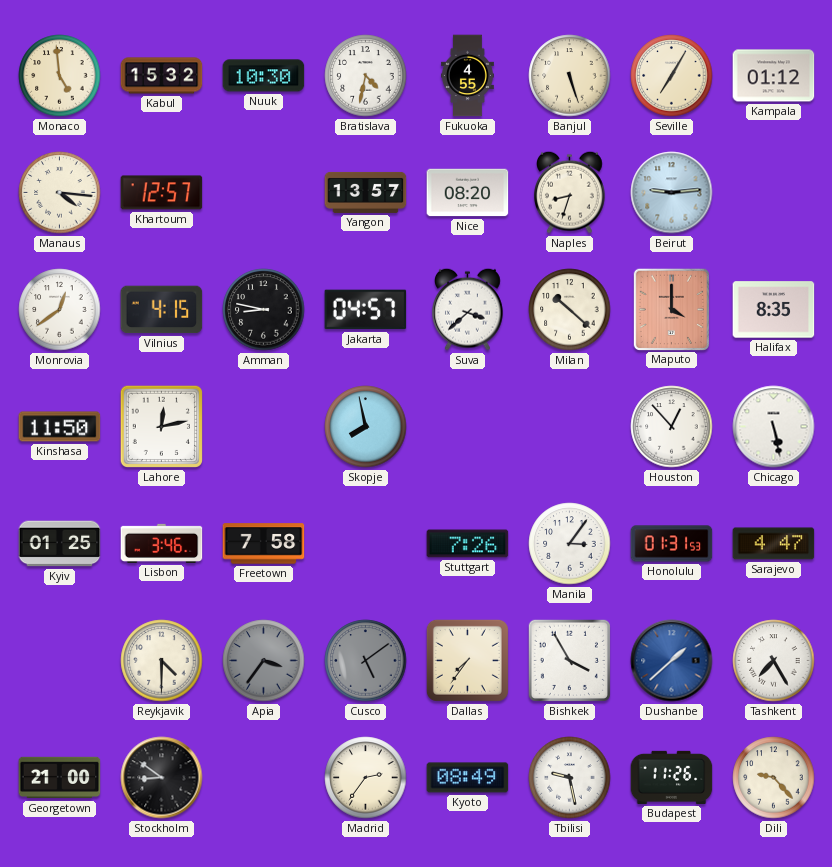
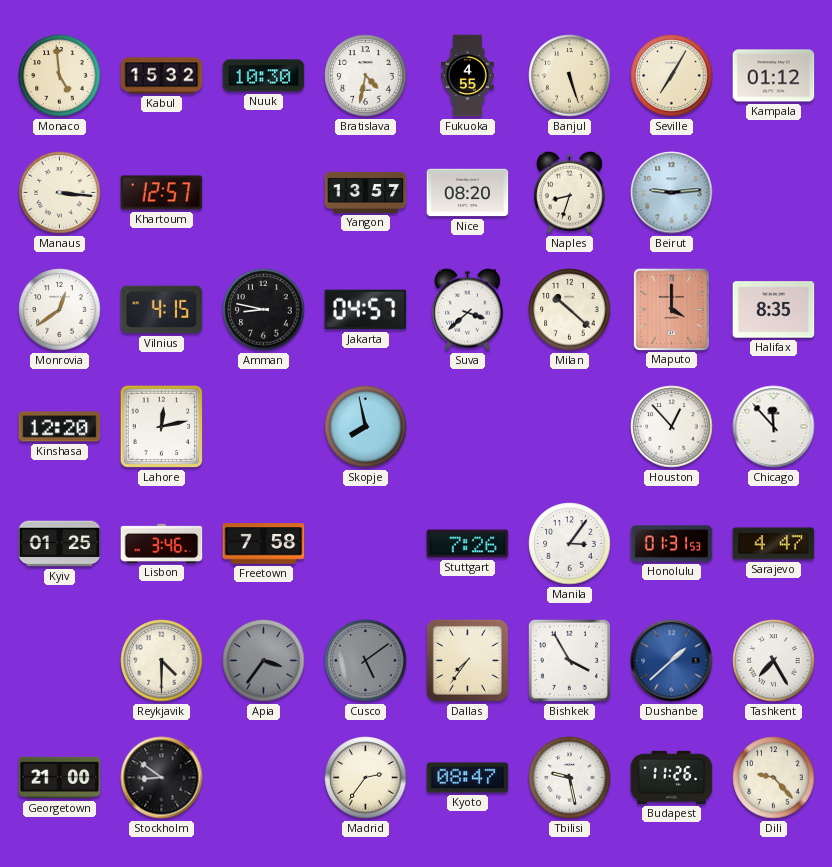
Manaus: 4:16 -> 3:16 (60, 193)
Kinshasa: 11:50 -> 12:20 (60, 427)
Chicago: 5:28 -> 11:53 (774, 427)
Kyoto: 08:49 -> 08:47 (468, 778)
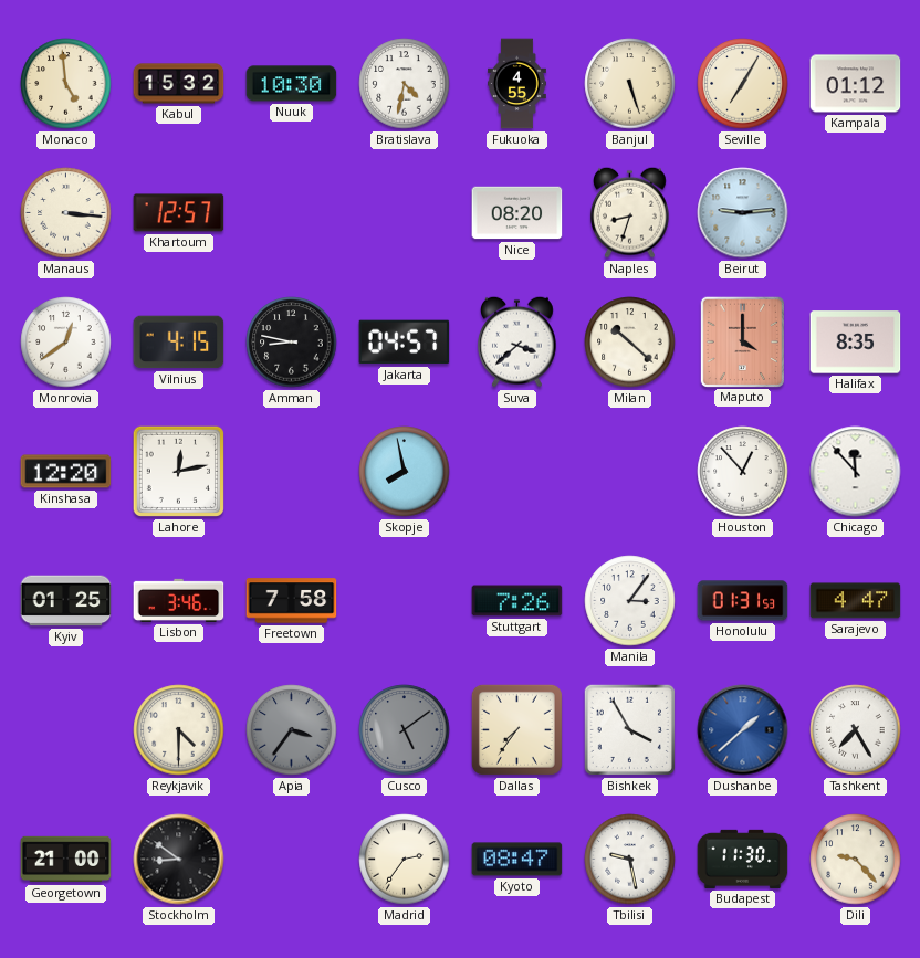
Yangon: 13:57 -> none (366, 192)
Budapest: 11:26 -> 11:30 (743, 859)
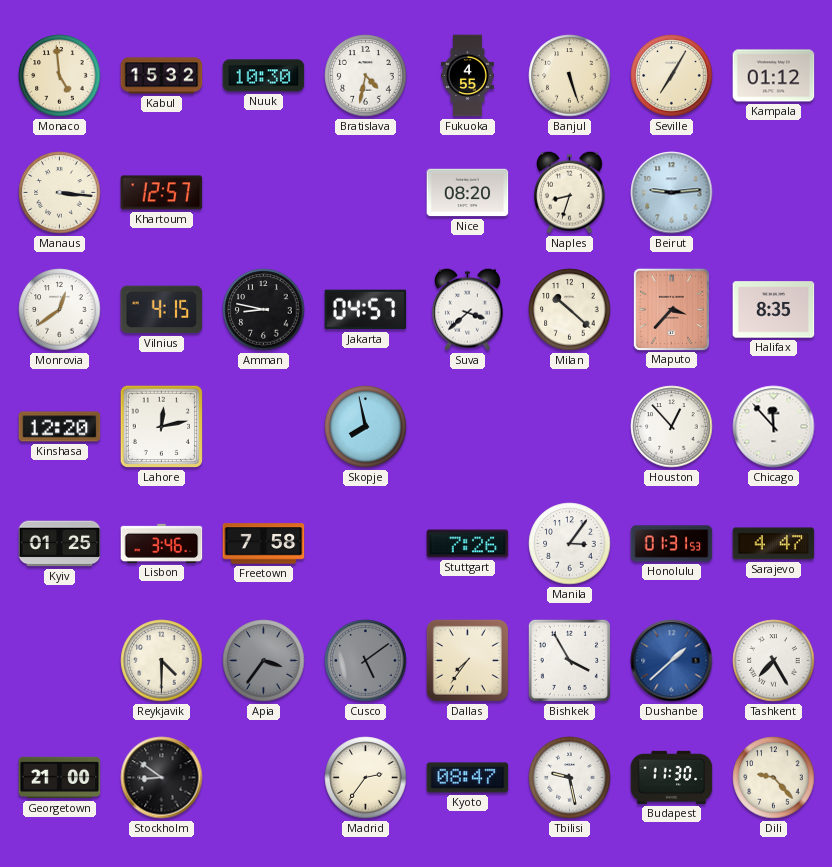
Maputo: 4:00 -> 3:37 (671, 309)
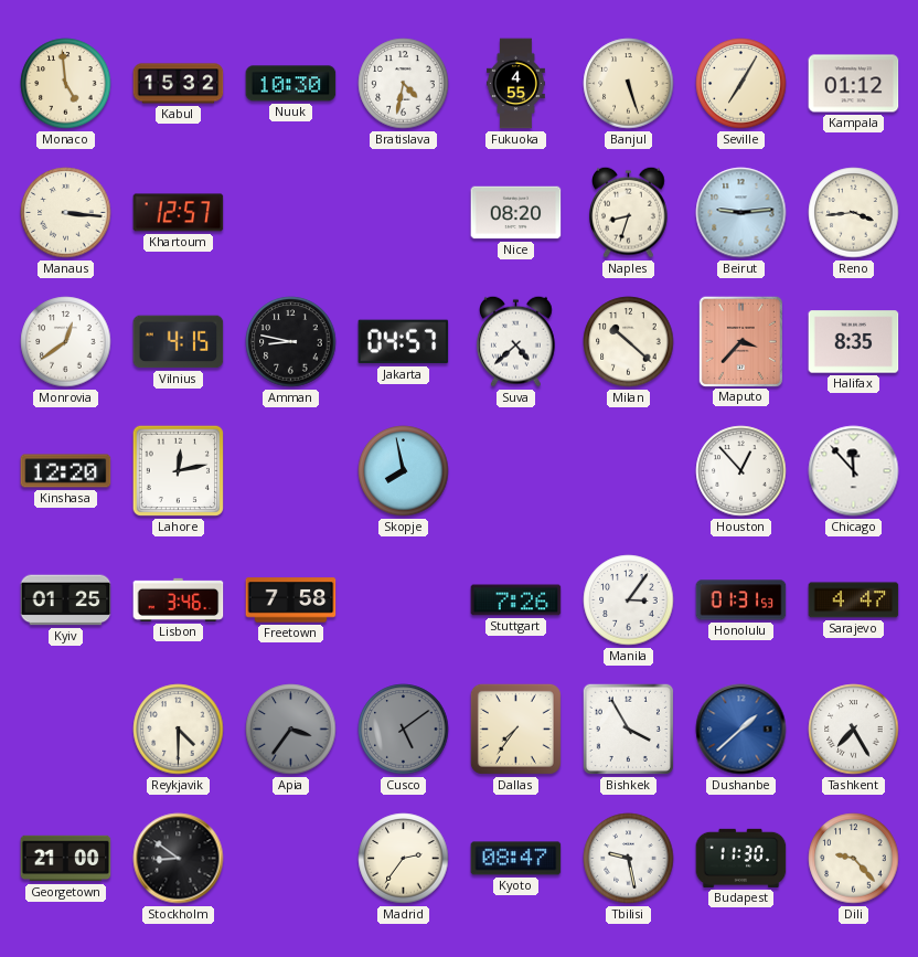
Reno: none -> 3:44 (854, 213)
Suva: 3:38 -> 4:38 (516, 341)
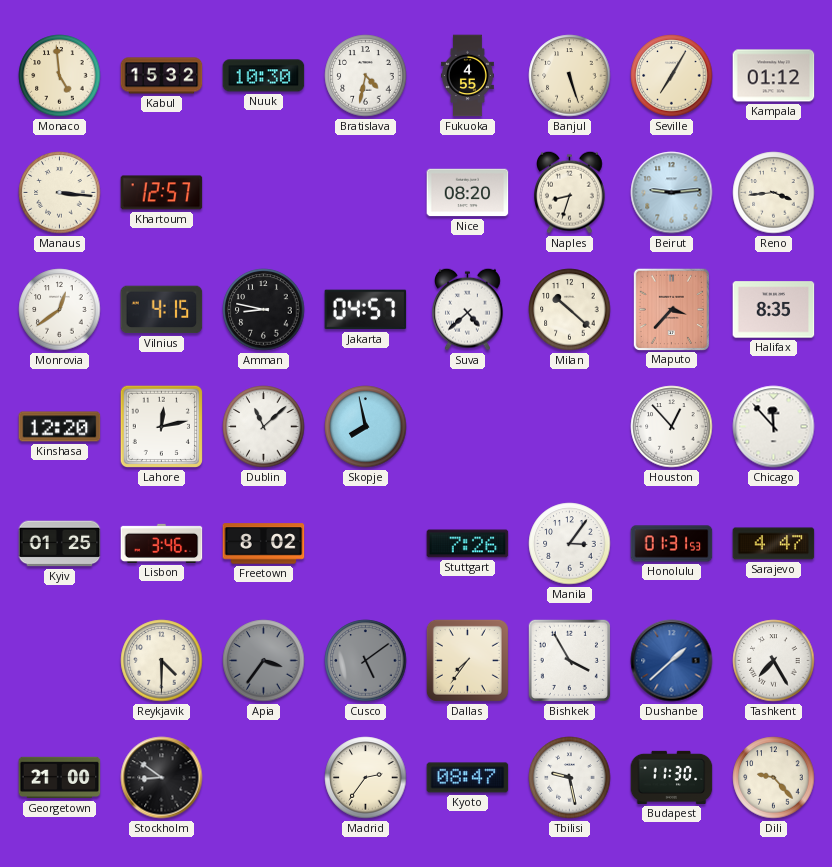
Dublin: none -> 11:08 (264, 427)
Freetown: 7:58 -> 8:02 (264, 544)
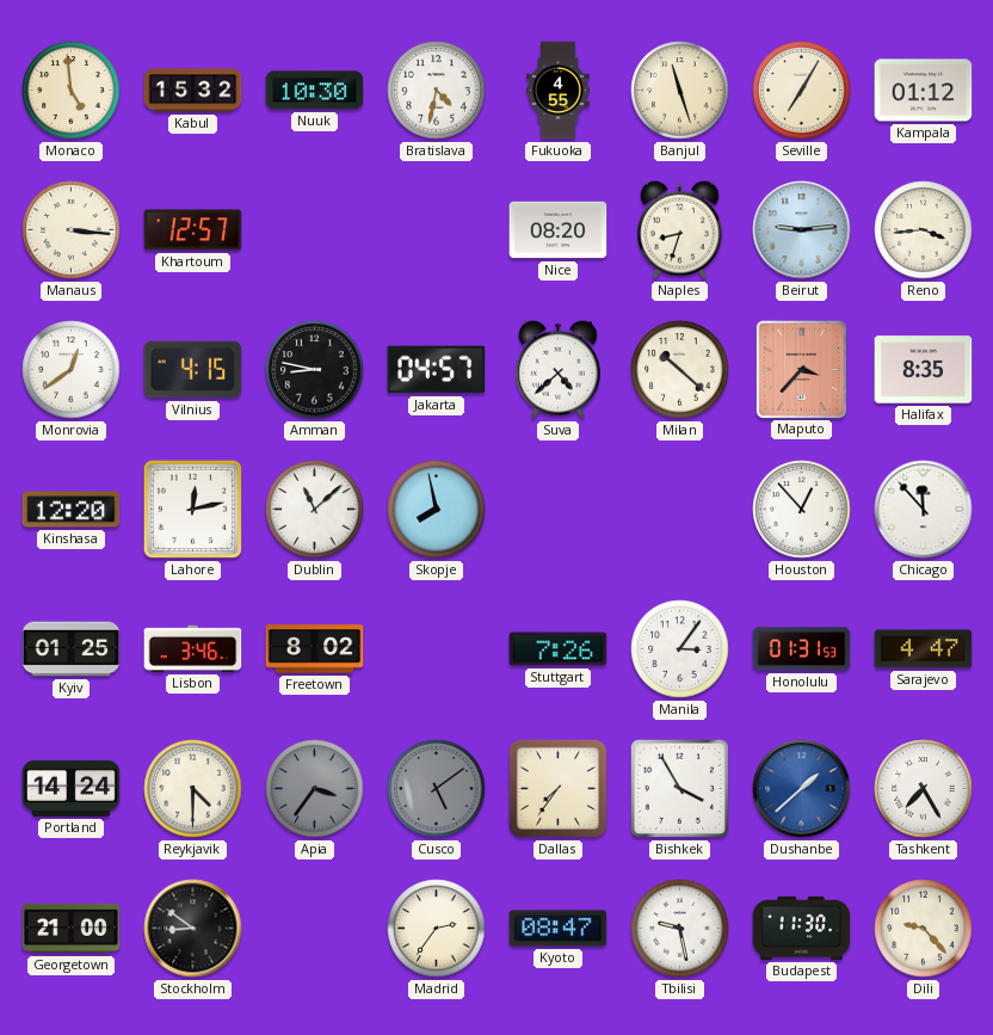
Banjul: 5:27 -> 11:27 (680, 91)
Portland: none -> 14:24 (72, 788)
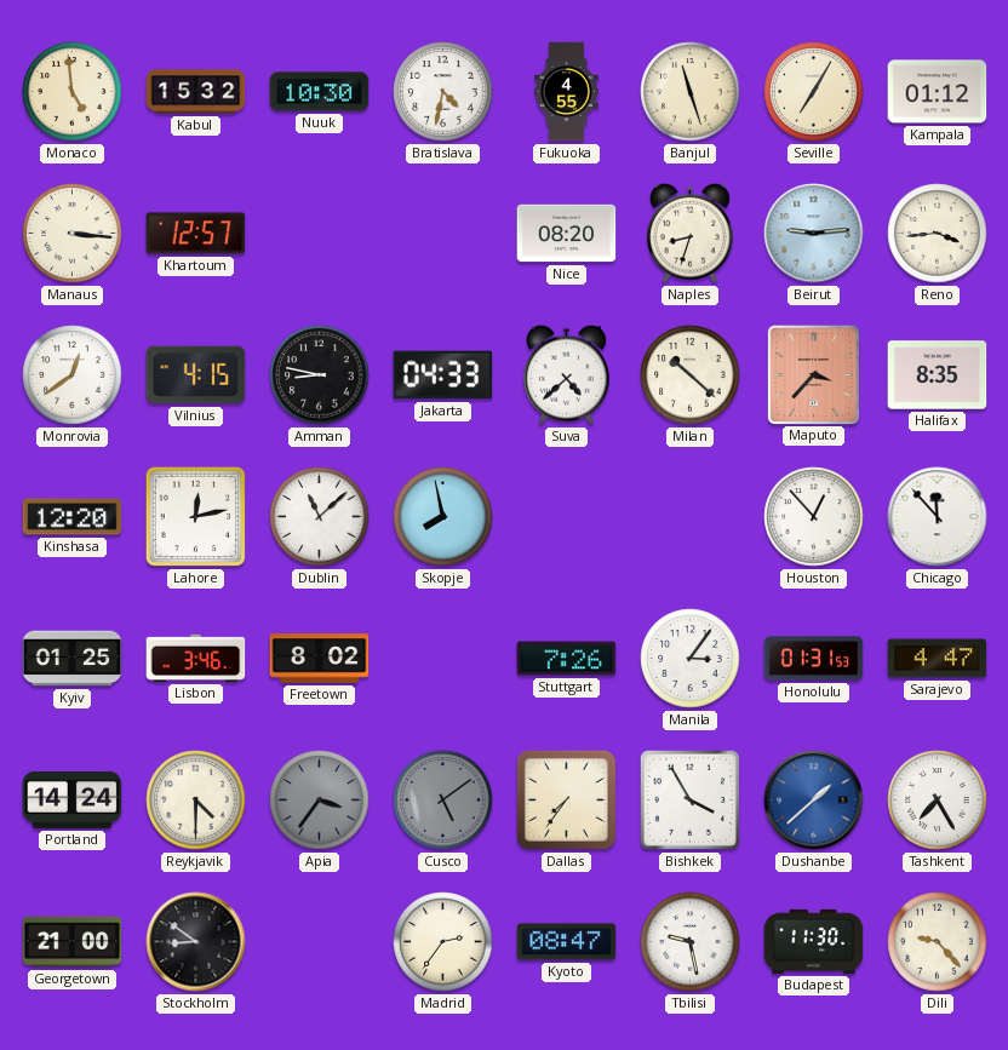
Jakarta: 04:57 -> 04:33 (443, 375)
